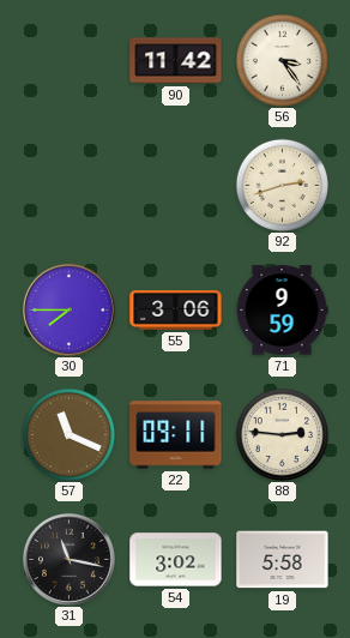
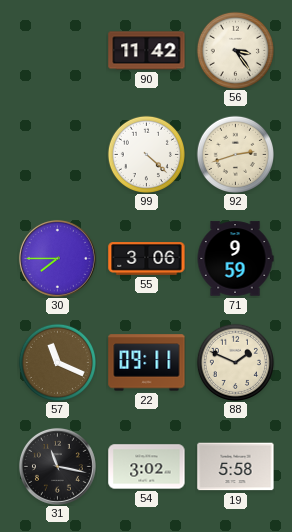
99: none -> 4:22 (146, 154)
88: 2:46 -> 1:49 (235, 362)
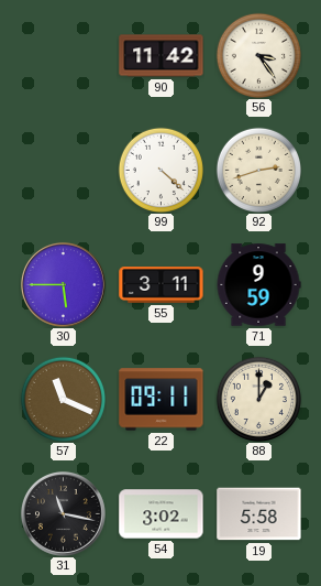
30: 7:45 -> 5:45 (63, 284)
55: 3:06 -> 3:11 (162, 285)
88: 1:49 -> 1:00 (258, 399)
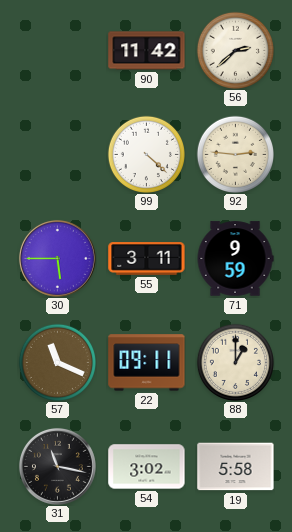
56: 3:24 -> 2:38 (235, 50)
92: 2:42 -> 2:46 (235, 154)
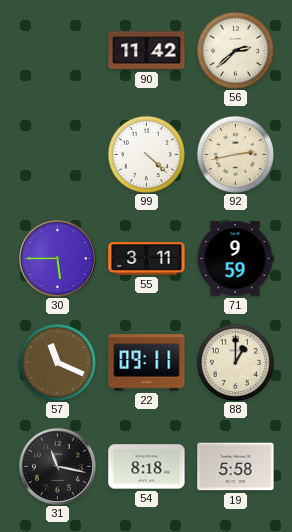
92: 2:46 -> 2:43 (235, 154)
54: 3:02 -> 8:18 (147, 467)
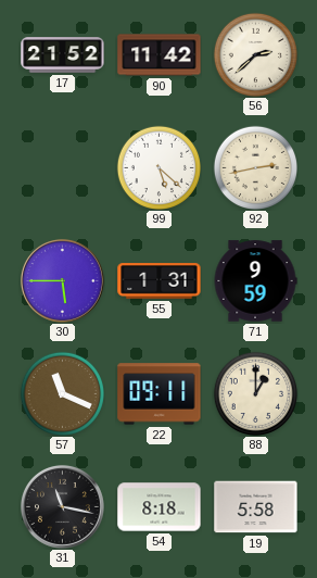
17: none -> 21:52 (63, 55)
99: 4:22 -> 5:22 (158, 167)
55: 3:11 -> 1:31 (160, 281)
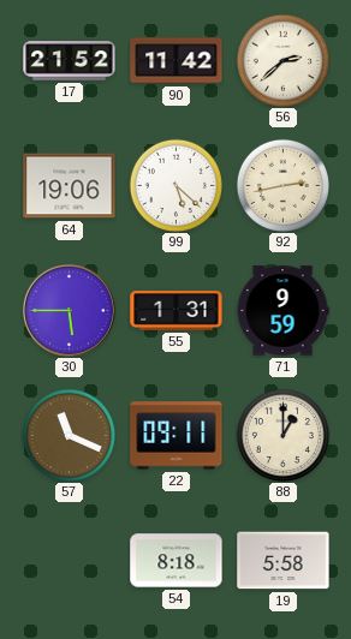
64: none -> 19:06 (70, 186)
31: 11:17 -> none (62, 506)
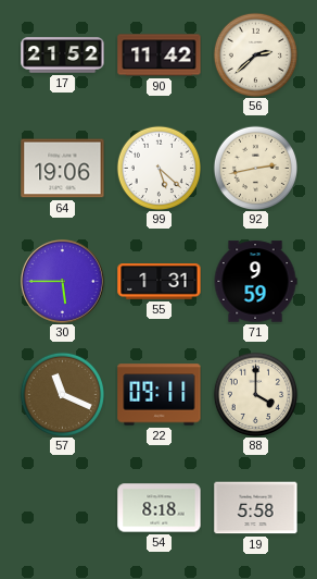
88: 1:00 -> 4:00 (255, 394)
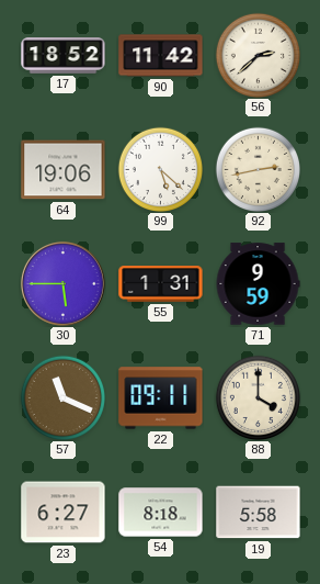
17: 21:52 -> 18:52 (64, 56)
23: none -> 6:27 (64, 513)
